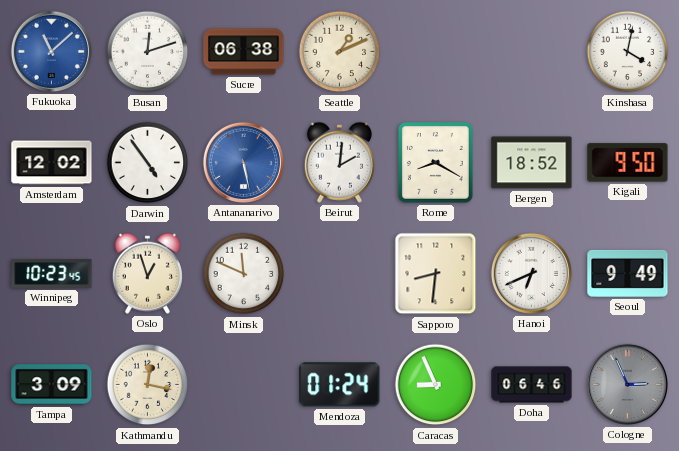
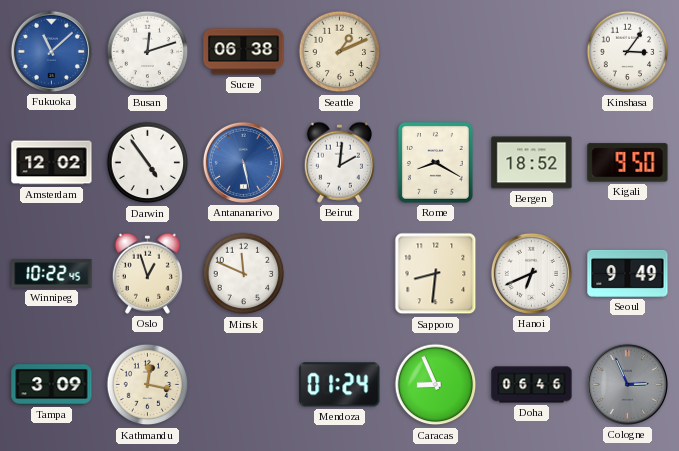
Kinshasa: 4:02 -> 3:06 (628, 52)
Winnipeg: 10:23 -> 10:22 (52, 274)
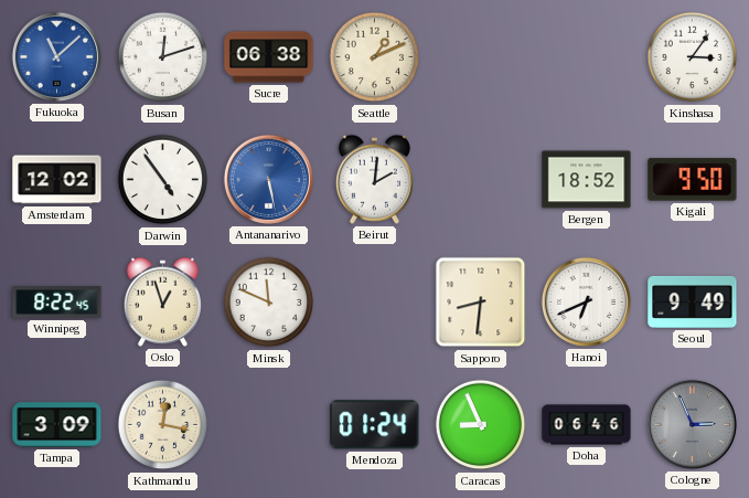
Rome: 8:20 -> none (435, 162)
Winnipeg: 10:22 -> 8:22 (57, 303)
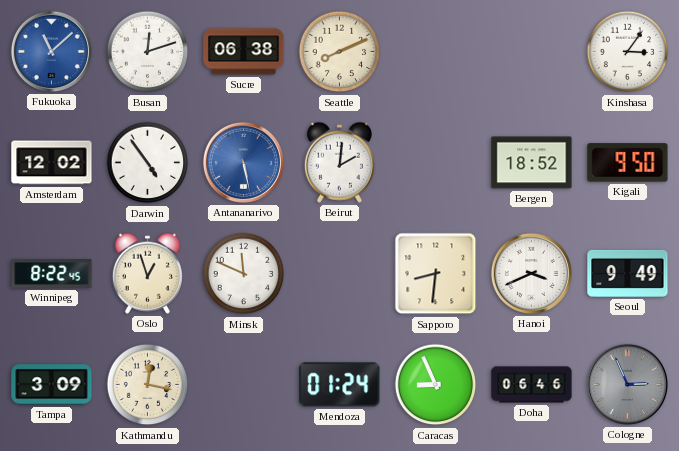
Seattle: 1:11 -> 8:11 (340, 52)
Hanoi: 6:41 -> 3:41 (531, 273)
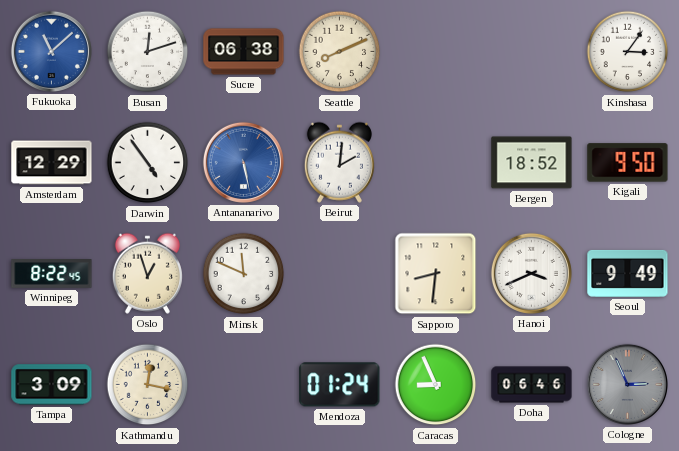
Amsterdam: 12:02 -> 12:29 (52, 163)
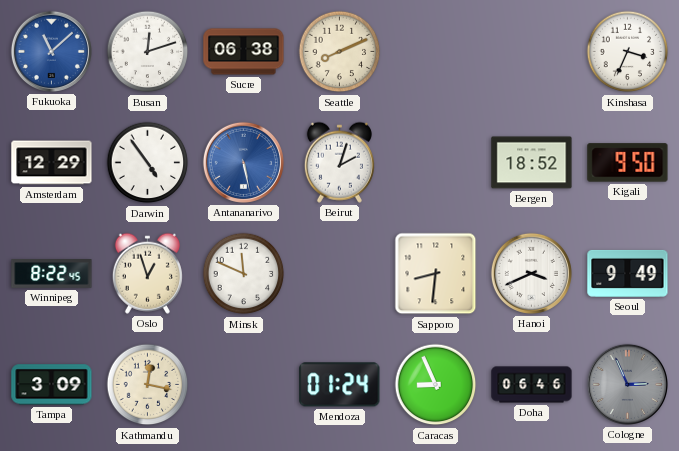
Kinshasa: 3:06 -> 3:34 (628, 52)
Beirut: 2:01 -> 2:03 (339, 162)
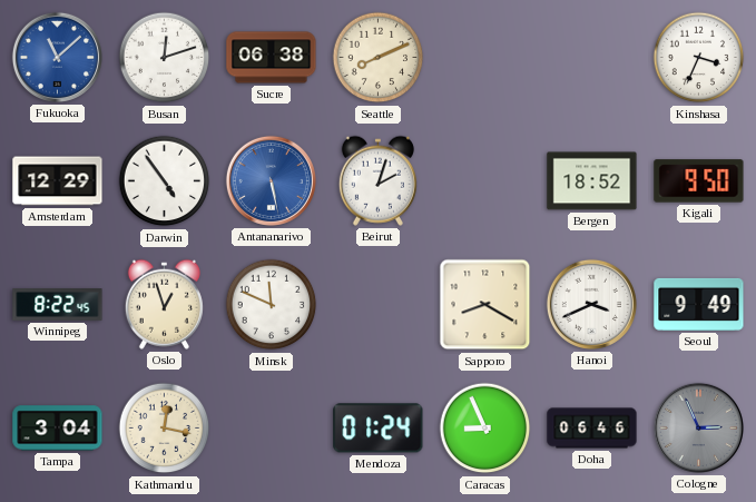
Sapporo: 8:31 -> 8:20 (485, 305)
Tampa: 3:09 -> 3:04 (58, 429)
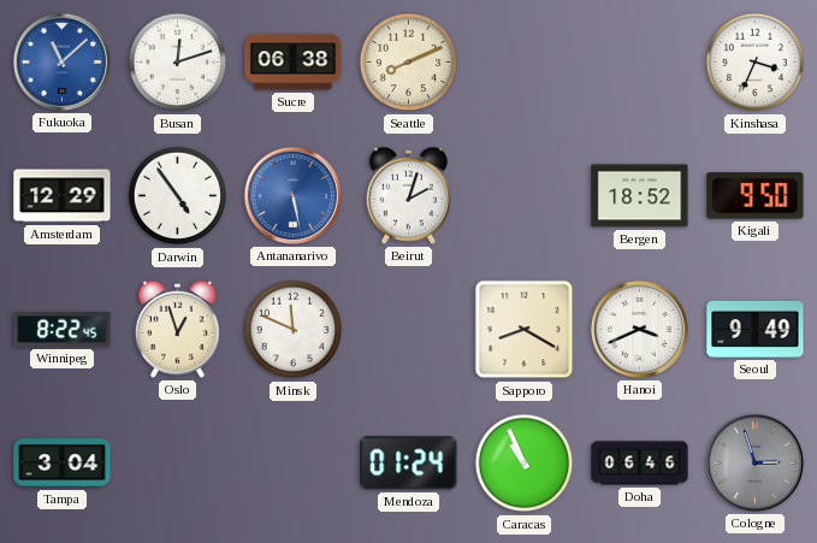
Kathmandu: 12:17 -> none (165, 429)
Caracas: 8:56 -> 10:56 (525, 464)
Cologne: 2:56 -> 2:57 (754, 462)
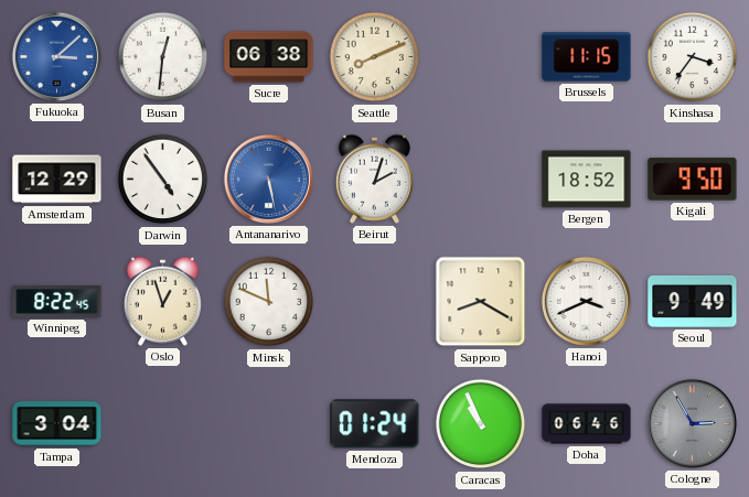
Fukuoka: 11:08 -> 3:08 (56, 56)
Busan: 12:12 -> 12:31 (163, 57)
Brussels: none -> 11:15 (587, 57)
Kinshasa: 3:34 -> 3:36 (693, 57)
Cologne: 2:57 -> 2:55 (692, 423)
